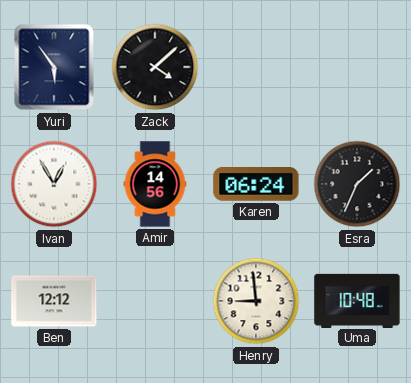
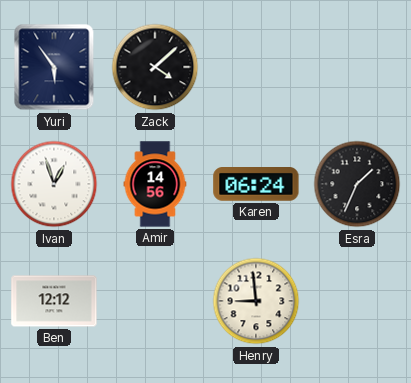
Ivan: 12:55 -> 12:57 (54, 184)
Uma: 10:48 -> none (357, 300)
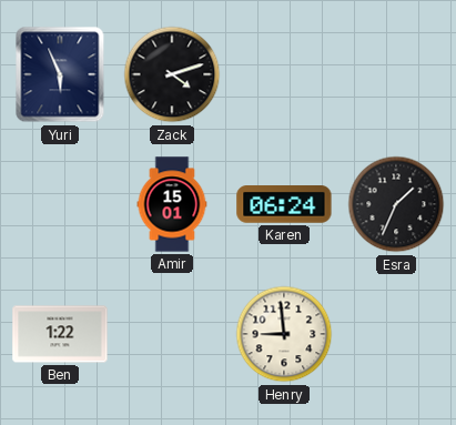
Yuri: 5:54 -> 5:56 (60, 74)
Zack: 4:08 -> 4:12 (172, 74)
Ivan: 12:57 -> none (54, 184)
Amir: 14:56 -> 15:01 (172, 204)
Ben: 12:12 -> 1:22 (60, 334)
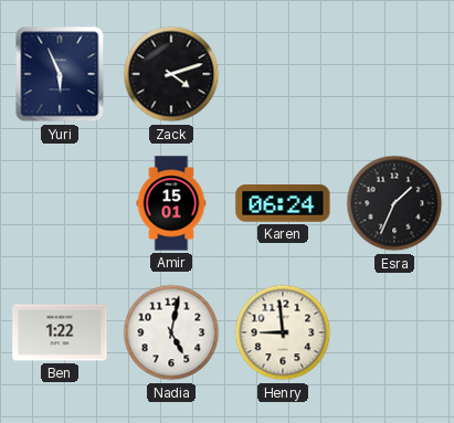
Nadia: none -> 5:02 (171, 332)
